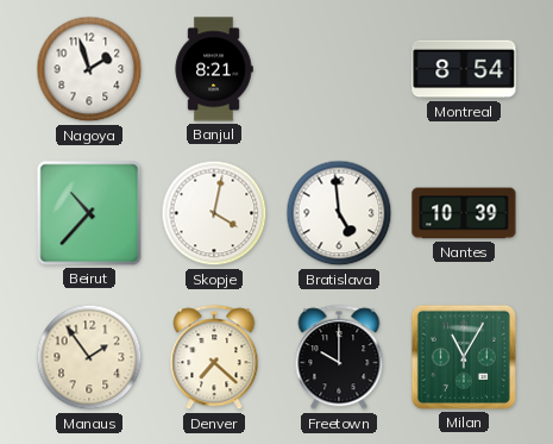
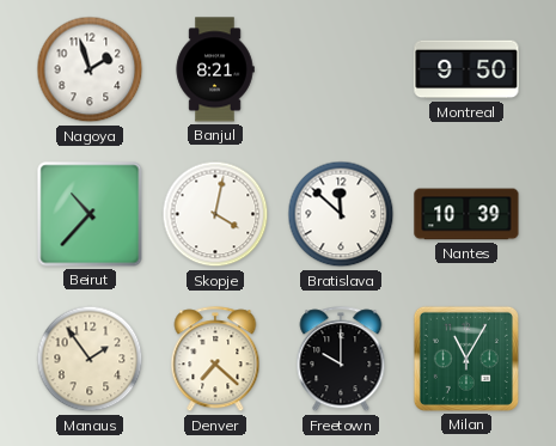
Montreal: 8:54 -> 9:50 (466, 69)
Bratislava: 4:59 -> 11:52 (341, 214)
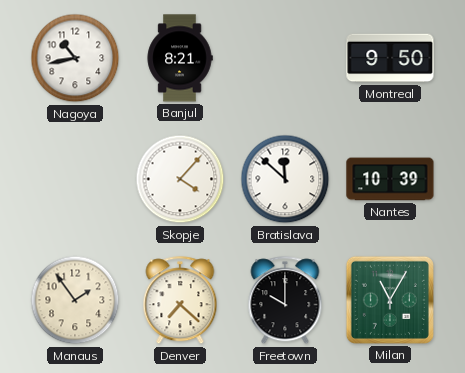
Nagoya: 1:57 -> 10:43 (75, 58)
Beirut: 10:37 -> none (90, 214)
Skopje: 4:02 -> 4:07 (180, 179)
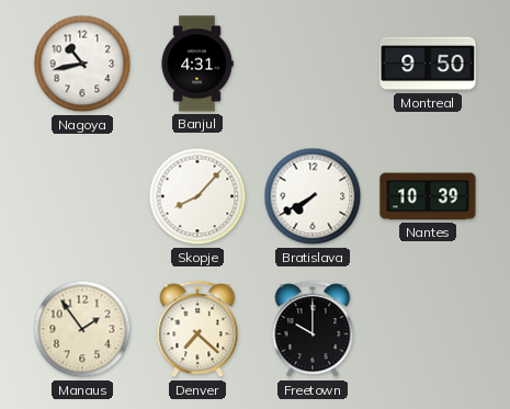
Banjul: 8:21 -> 4:31 (197, 64)
Skopje: 4:07 -> 8:07 (197, 196)
Bratislava: 11:52 -> 7:40 (313, 196)
Milan: 11:05 -> none (390, 300)
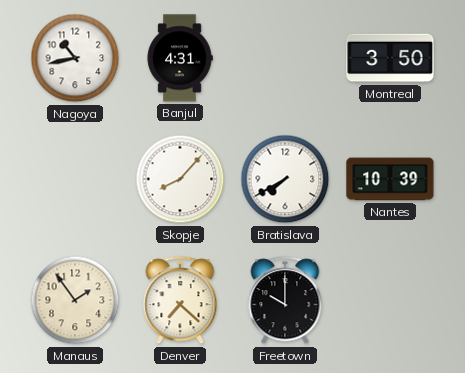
Montreal: 9:50 -> 3:50 (390, 58)
